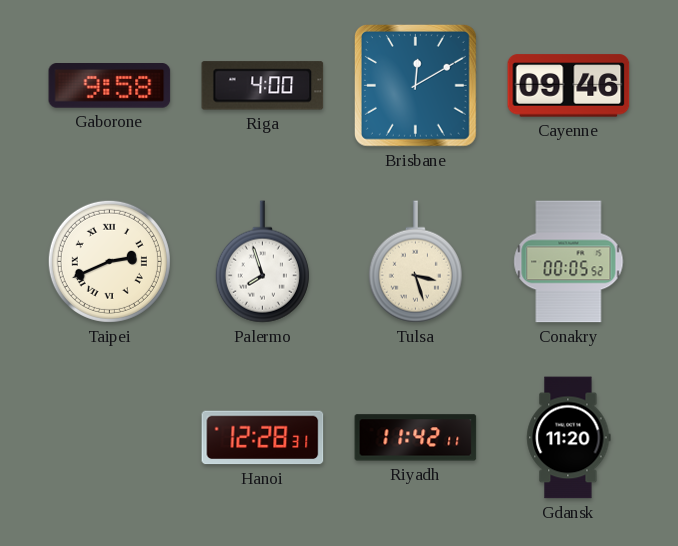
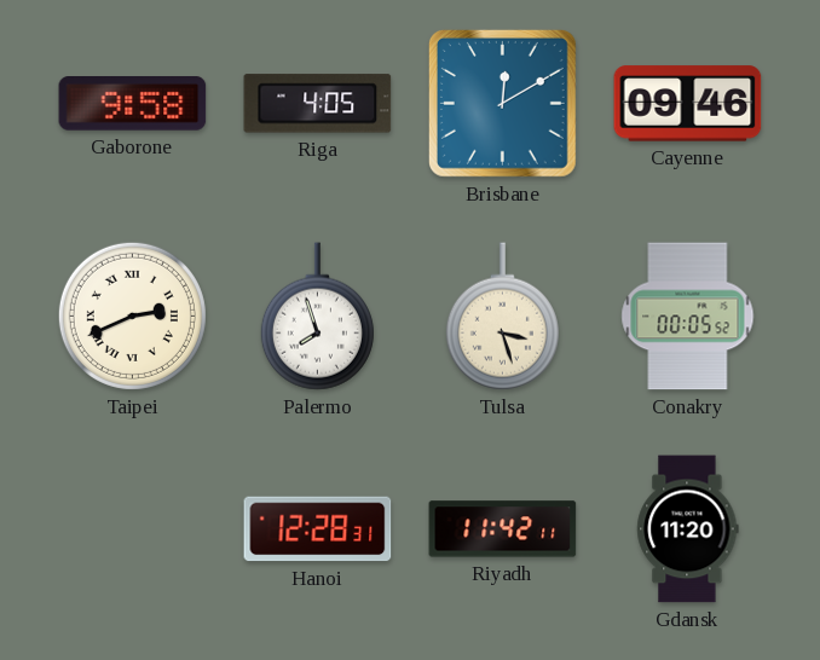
Riga: 4:00 -> 4:05 (318, 104)
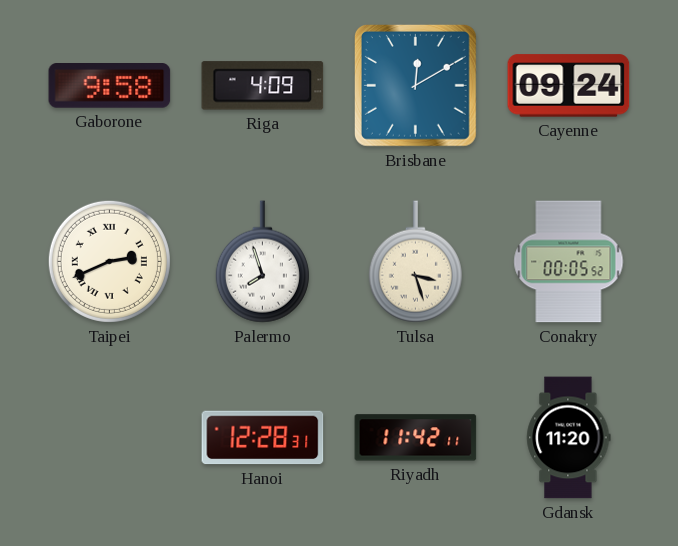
Riga: 4:05 -> 4:09 (263, 86)
Cayenne: 09:46 -> 09:24 (569, 86)
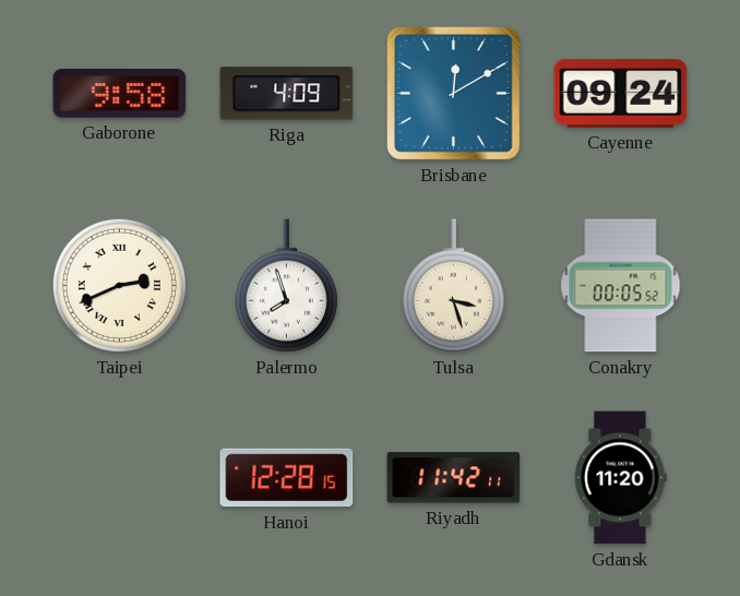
Hanoi: 12:28:31 -> 12:28:15 (287, 478)
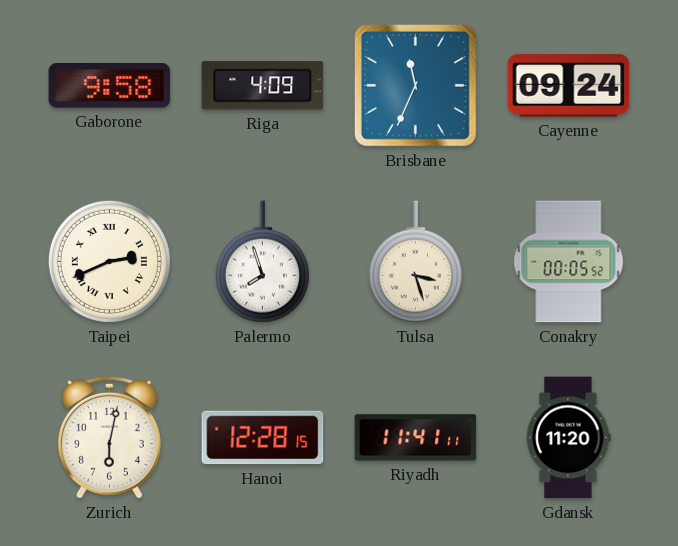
Brisbane: 12:10 -> 11:34 (415, 85)
Zurich: none -> 6:02 (109, 437)
Riyadh: 11:42 -> 11:41 (416, 438)
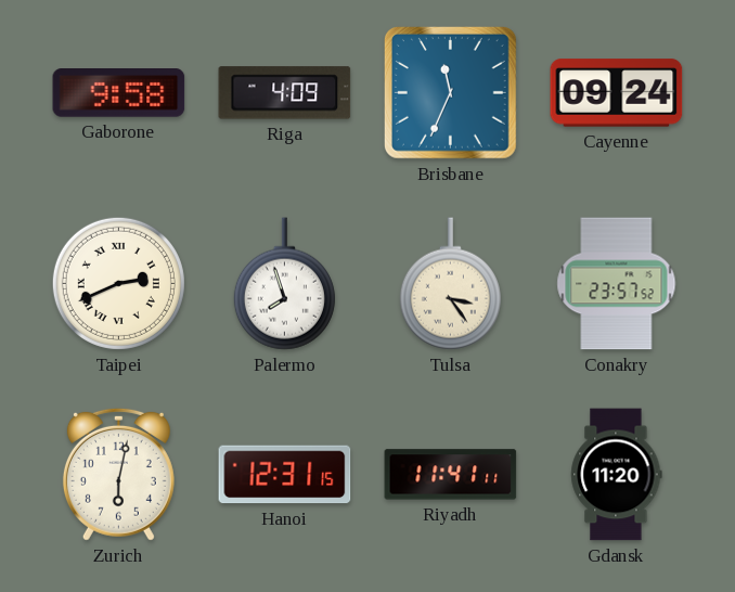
Tulsa: 3:27 -> 3:24 (450, 284)
Conakry: 00:05 -> 23:57 (617, 284)
Hanoi: 12:28 -> 12:31 (285, 475)
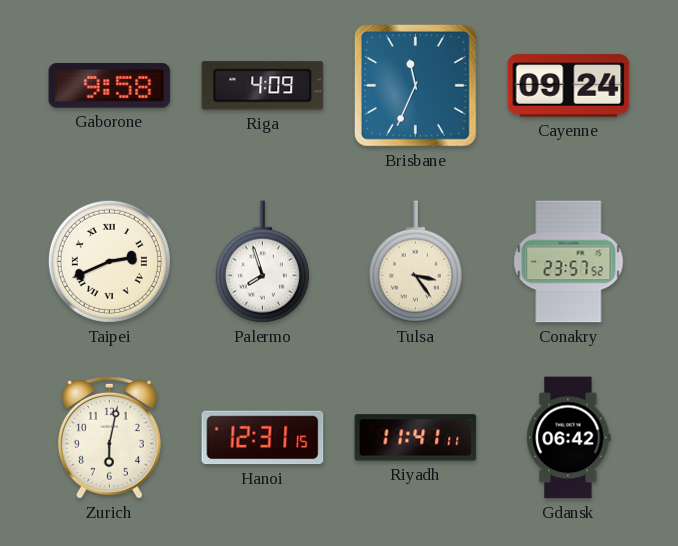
Gdansk: 11:20 -> 06:42 (569, 438)
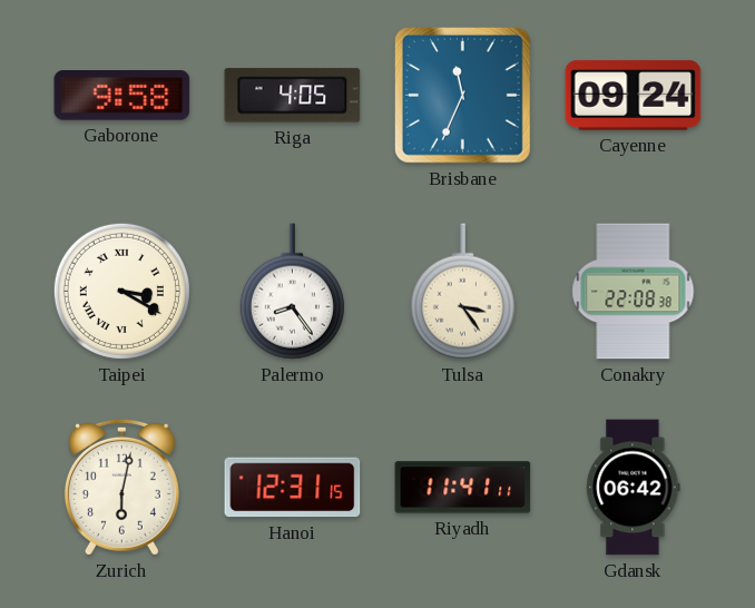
Riga: 4:09 -> 4:05 (293, 96)
Taipei: 2:41 -> 3:20 (121, 291)
Palermo: 7:57 -> 8:24 (292, 292)
Conakry: 23:57 -> 22:08 (634, 292)
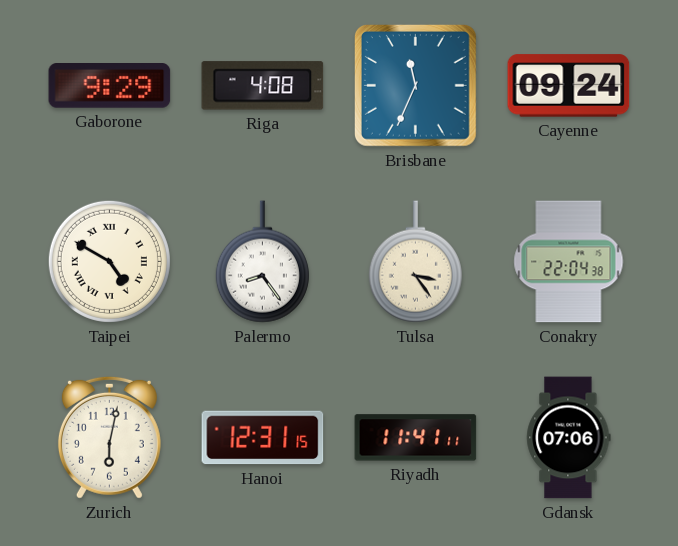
Gaborone: 9:58 -> 9:29 (110, 86)
Riga: 4:05 -> 4:08 (263, 86)
Taipei: 3:20 -> 4:50 (109, 261)
Conakry: 22:08 -> 22:04 (569, 262)
Gdansk: 06:42 -> 07:06 (569, 438)
